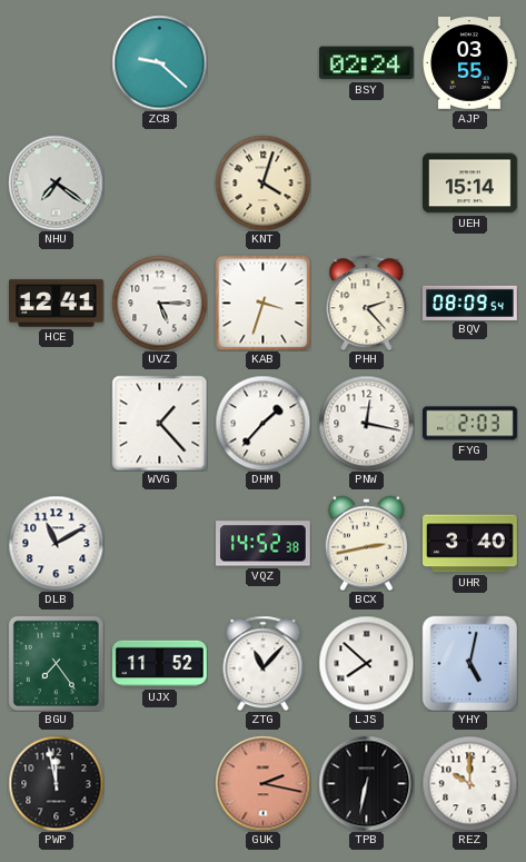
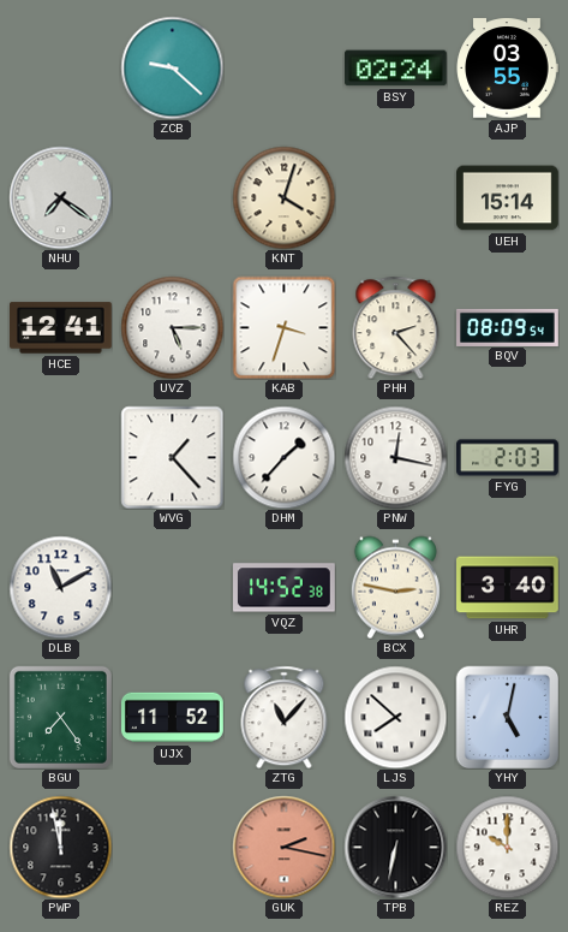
BCX: 2:43 -> 2:47 (395, 587)
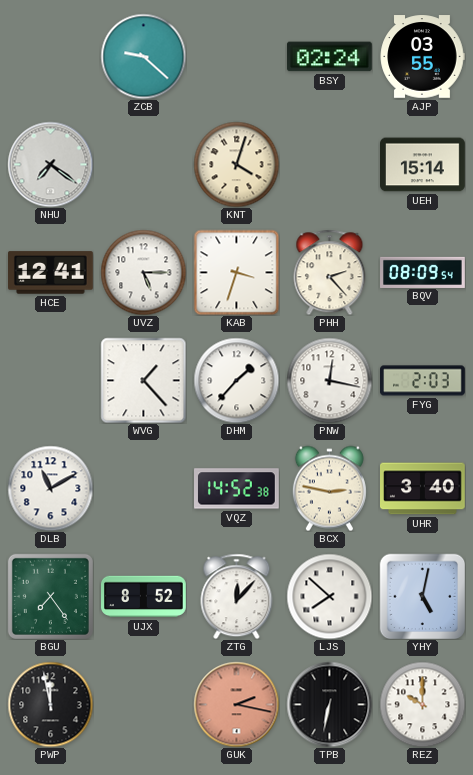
UJX: 11:52 -> 8:52 (144, 597)
ZTG: 11:07 -> 12:07 (237, 596)
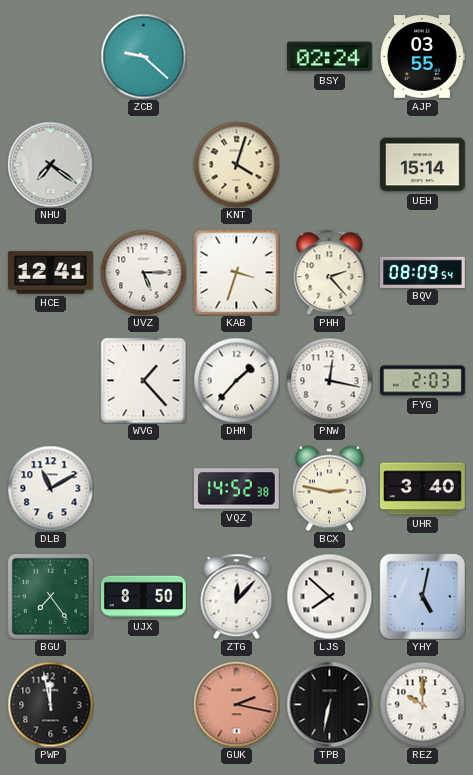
UJX: 8:52 -> 8:50 (144, 597)
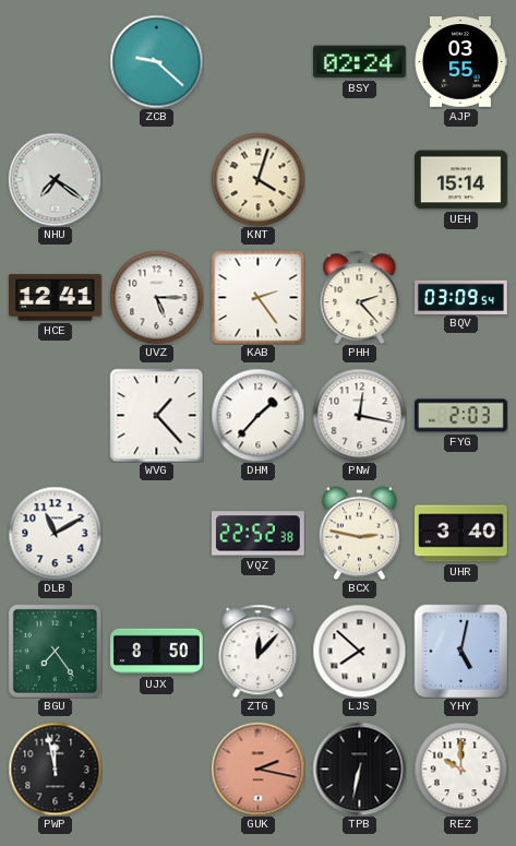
KAB: 3:33 -> 2:24 (257, 297)
BQV: 08:09 -> 03:09 (461, 297)
VQZ: 14:52 -> 22:52 (259, 534)
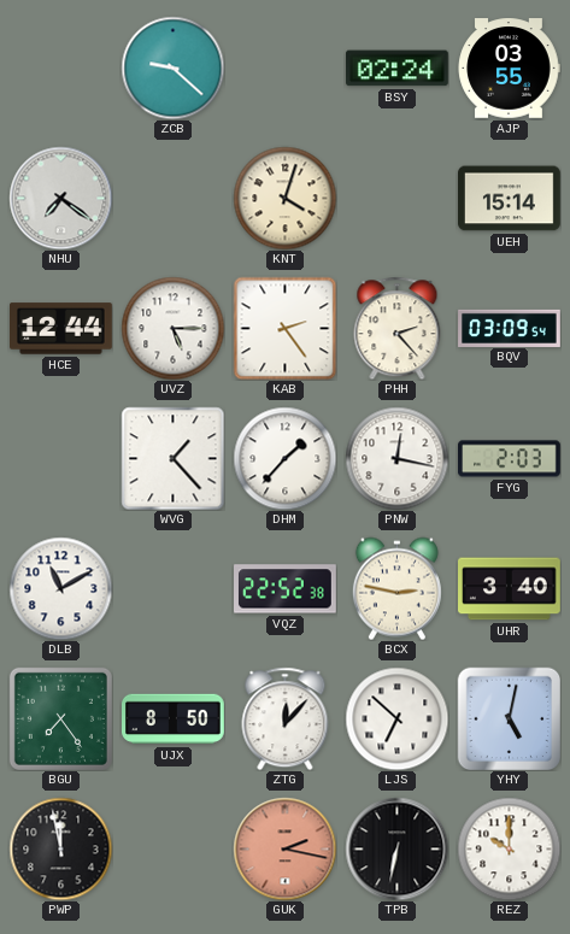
HCE: 12:41 -> 12:44 (61, 329)
LJS: 7:52 -> 6:52 (396, 718)
